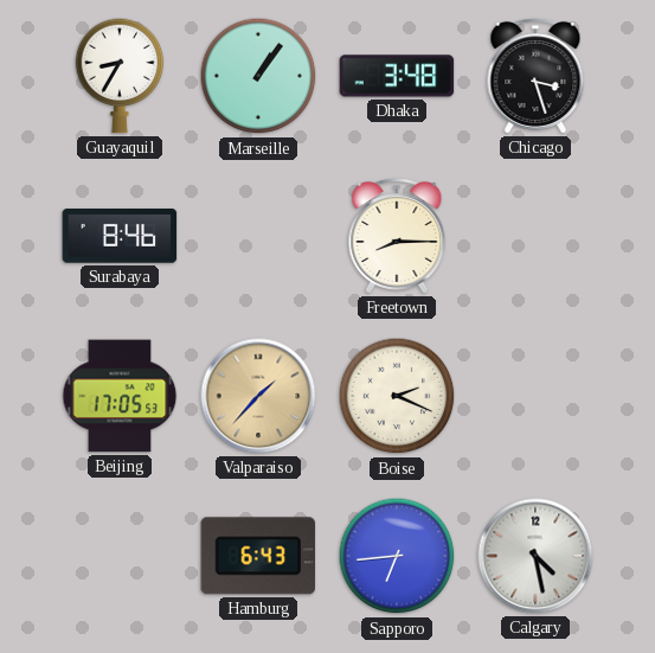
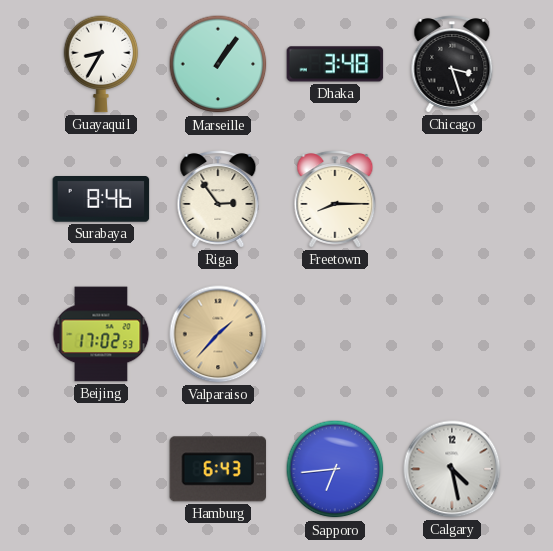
Riga: none -> 2:54 (218, 199)
Beijing: 17:05 -> 17:02 (101, 334)
Boise: 2:19 -> none (397, 396)
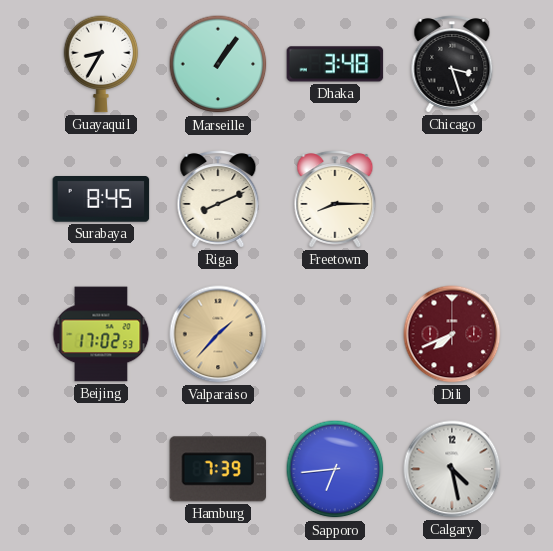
Surabaya: 8:46 -> 8:45 (101, 200)
Riga: 2:54 -> 8:11 (218, 199)
Dili: none -> 7:41 (452, 334)
Hamburg: 6:43 -> 7:39 (218, 469)
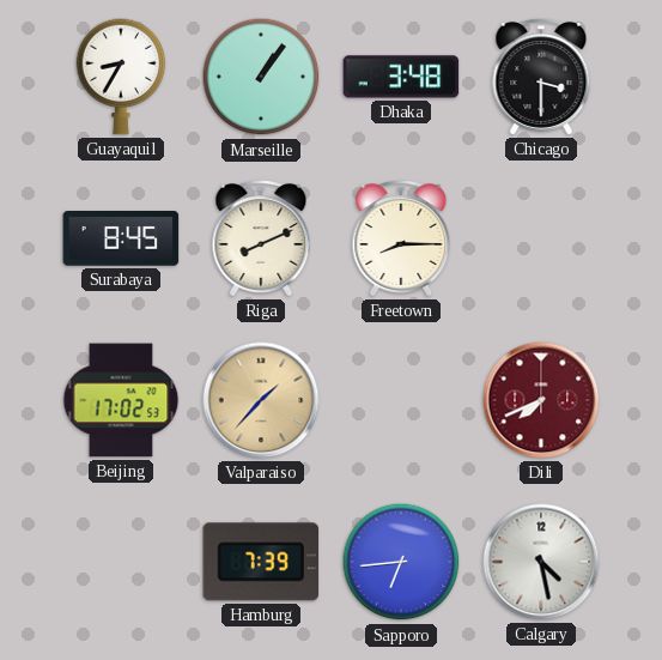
Chicago: 3:27 -> 3:30 (541, 77)
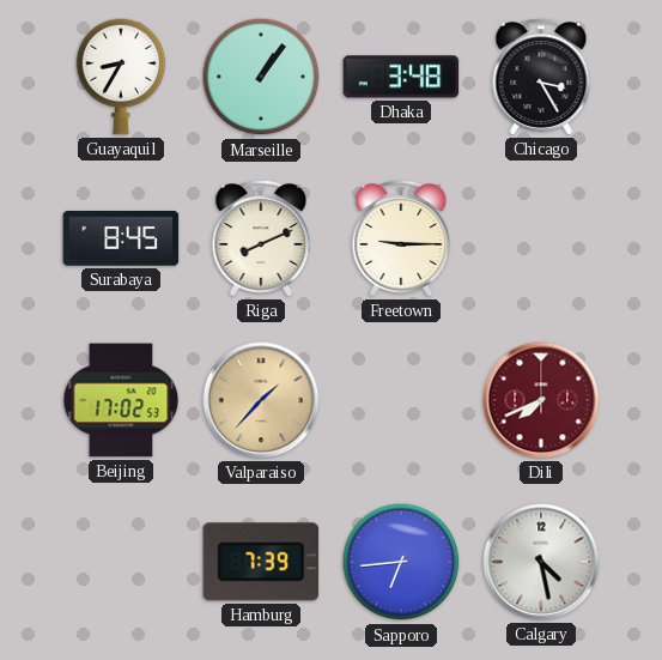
Chicago: 3:30 -> 3:25 (541, 77)
Freetown: 8:15 -> 9:15 (401, 238)
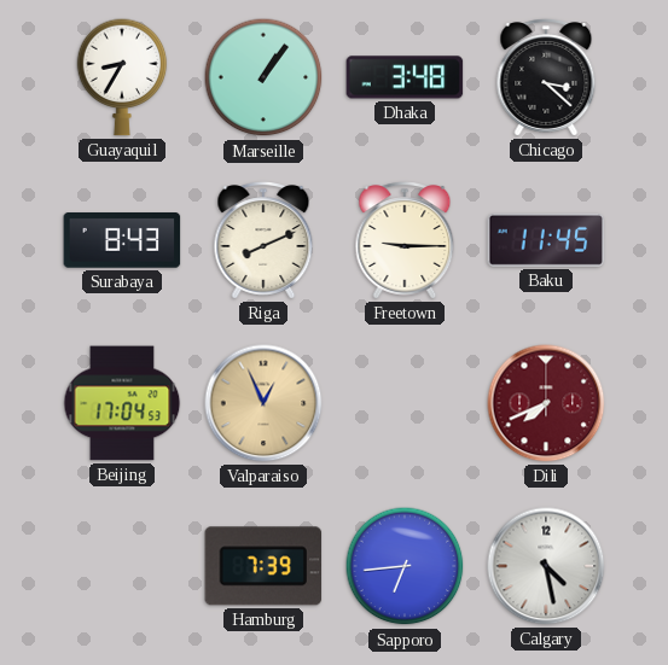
Chicago: 3:25 -> 3:22 (546, 77)
Surabaya: 8:45 -> 8:43 (122, 241)
Baku: none -> 11:45 (546, 240)
Beijing: 17:02 -> 17:04 (122, 403)
Valparaiso: 1:37 -> 12:56 (263, 403)
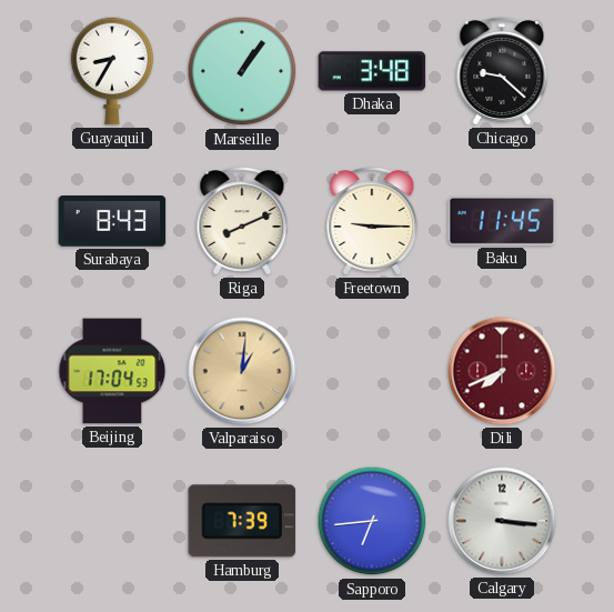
Chicago: 3:22 -> 9:22 (502, 71)
Valparaiso: 12:56 -> 1:01 (242, 371)
Calgary: 4:28 -> 3:16 (502, 521)
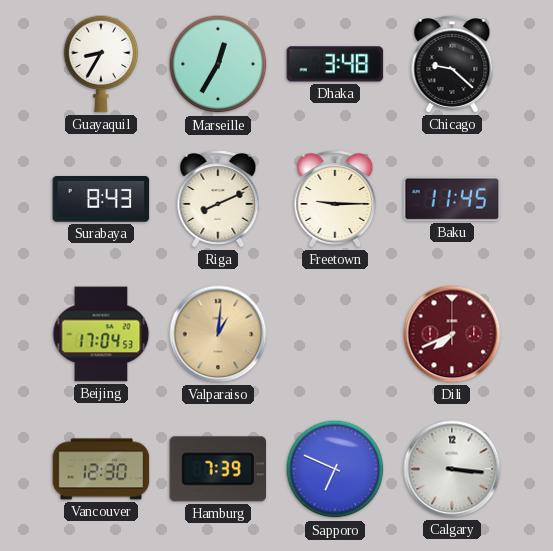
Marseille: 1:06 -> 12:35 (218, 64)
Vancouver: none -> 12:30 (101, 469)
Sapporo: 6:44 -> 6:49 (335, 469)
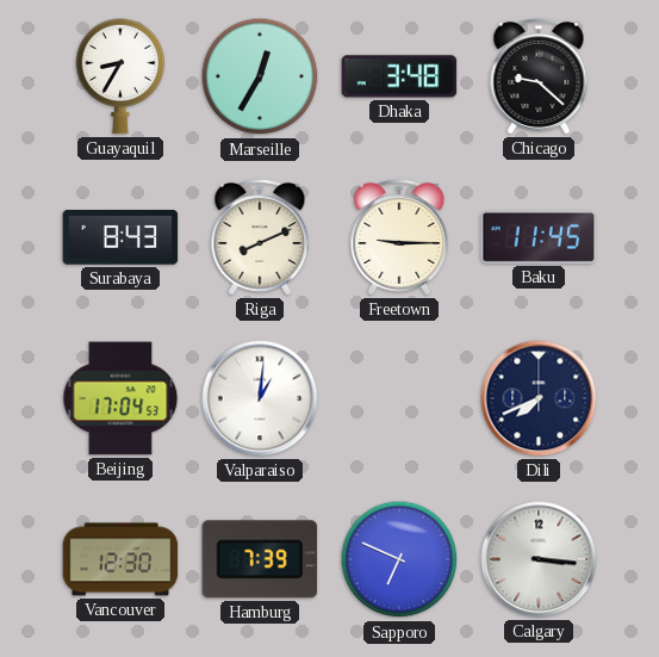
Valparaiso dial: champagne -> white (260, 398)
Dili dial: burgundy -> navy (539, 398)
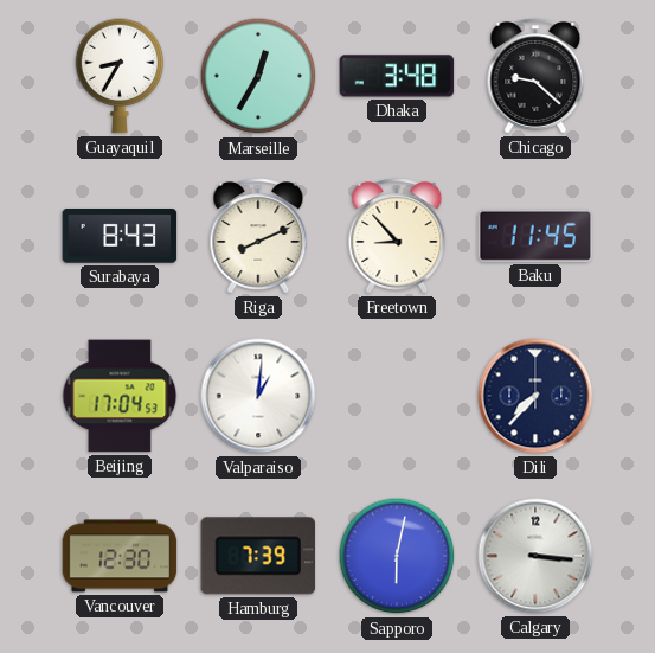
Freetown: 9:15 -> 8:53 (397, 236)
Dili: 7:41 -> 7:37 (535, 396)
Sapporo: 6:49 -> 6:02 (397, 556)
